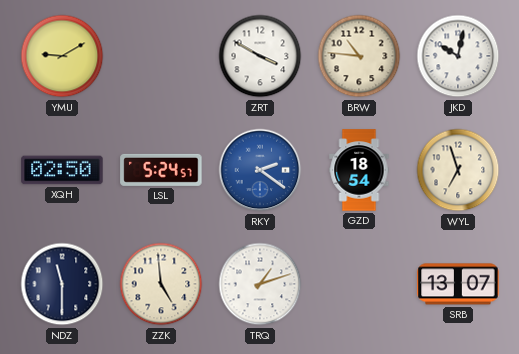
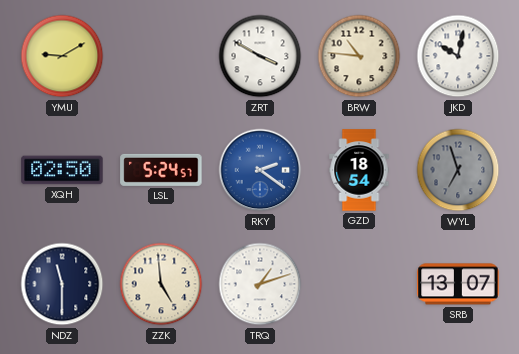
WYL dial: cream -> grey (458, 170)
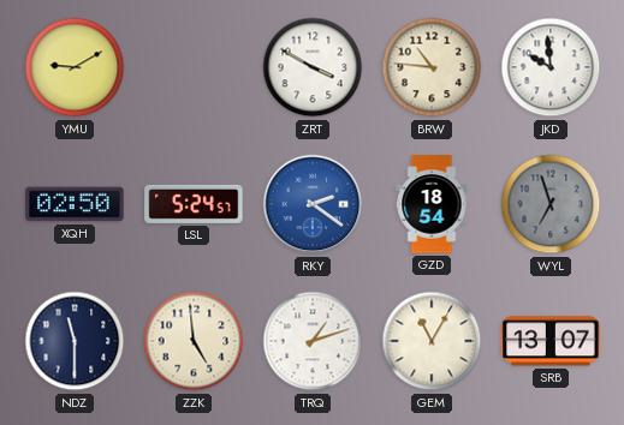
JKD: 10:02 -> 9:59 (551, 67)
GEM: none -> 11:05 (432, 341)
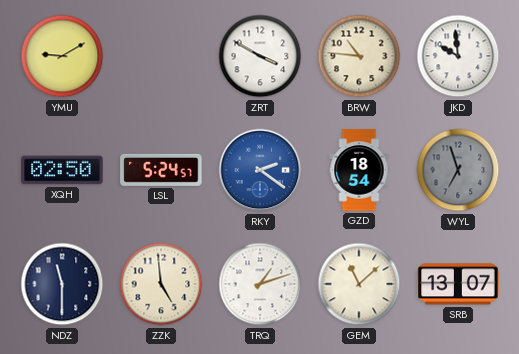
GEM: 11:05 -> 11:08 (359, 284)
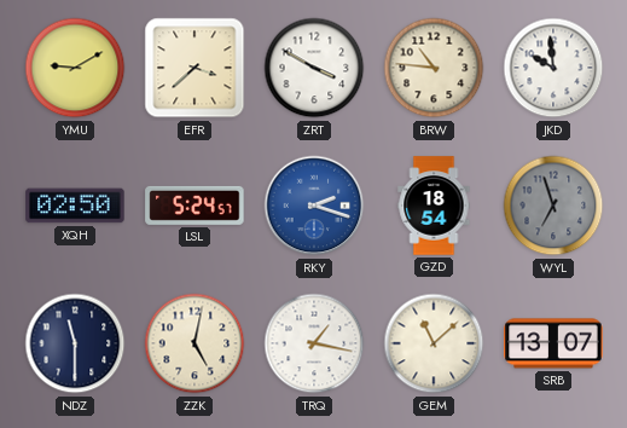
EFR: none -> 3:38 (195, 68)
RKY: 2:21 -> 2:18 (314, 206)
ZZK: 4:59 -> 5:02 (195, 343)
TRQ: 1:12 -> 1:17 (314, 343)
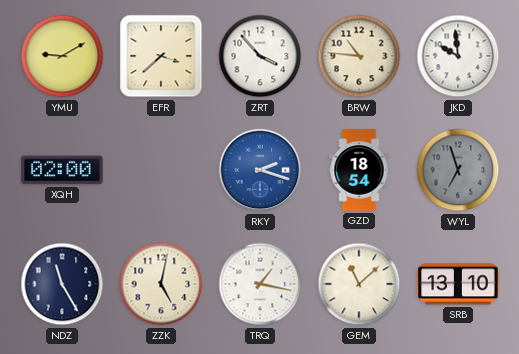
ZRT: 3:50 -> 3:53 (260, 56)
XQH: 02:50 -> 02:00 (62, 170)
LSL: 5:24 -> none (195, 206)
NDZ: 11:30 -> 11:25 (62, 284)
SRB: 13:07 -> 13:10 (458, 284)
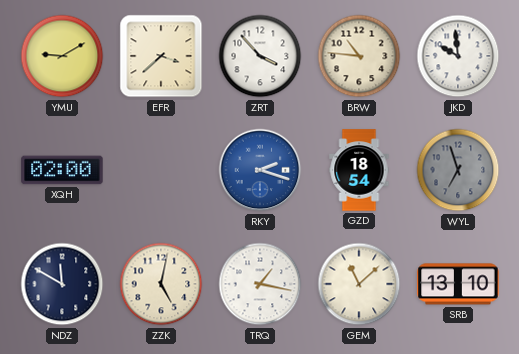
NDZ: 11:25 -> 11:50 (62, 284)
